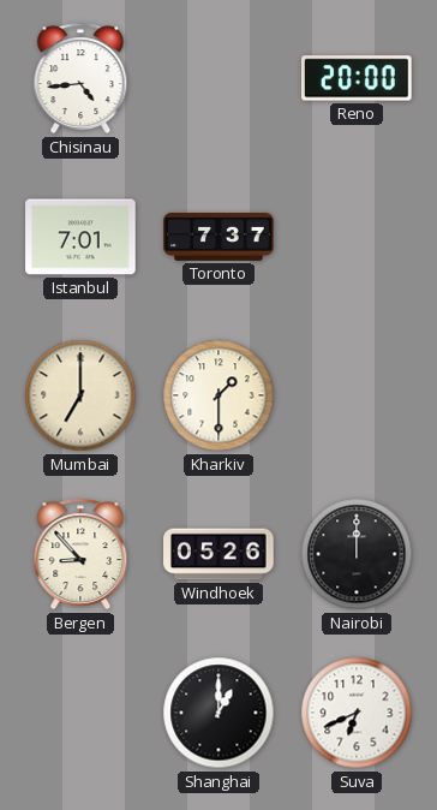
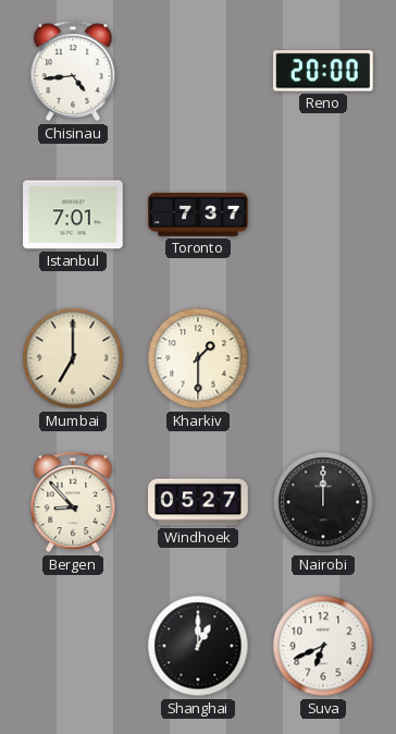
Windhoek: 05:26 -> 05:27 (198, 502)
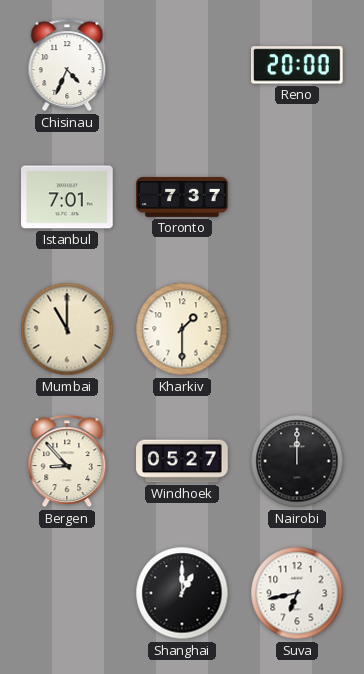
Chisinau: 4:44 -> 4:34 (67, 65)
Mumbai: 7:00 -> 11:00 (67, 329)
Suva: 6:41 -> 6:43 (297, 593)
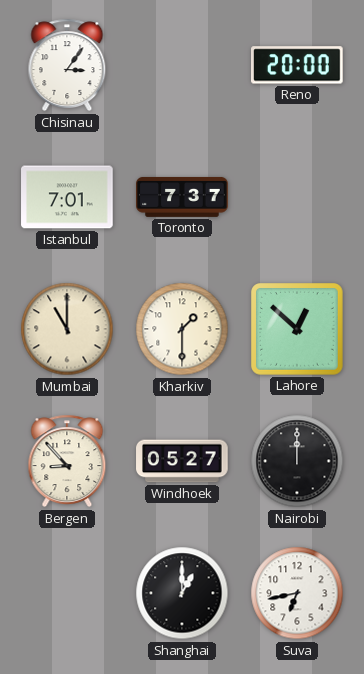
Chisinau: 4:34 -> 3:06 (67, 65)
Lahore: none -> 12:52 (298, 330)
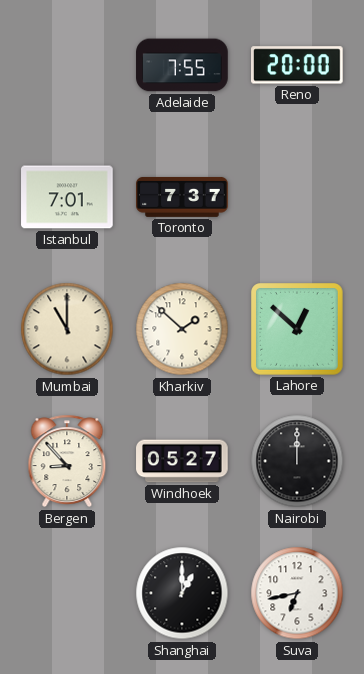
Chisinau: 3:06 -> none (67, 65)
Adelaide: none -> 7:55 (182, 65)
Kharkiv: 1:30 -> 1:52 (182, 329)
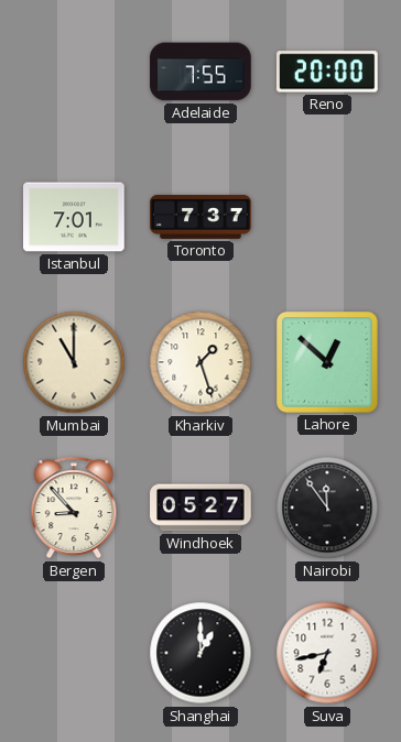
Kharkiv: 1:52 -> 1:27 (201, 362)
Nairobi: 12:00 -> 11:54 (327, 508)
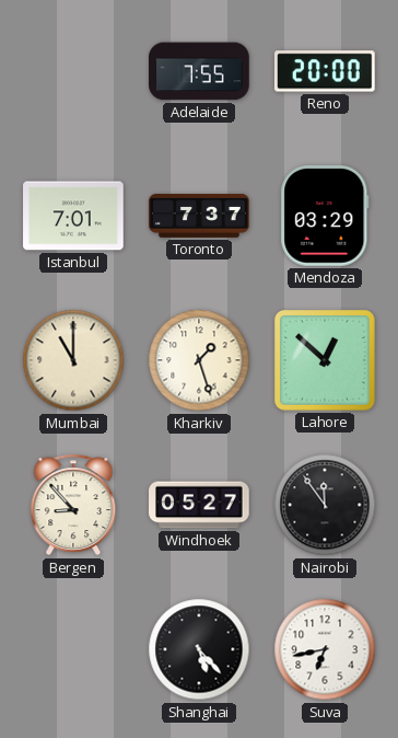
Mendoza: none -> 03:29 (325, 216)
Shanghai: 1:00 -> 5:23 (199, 649)
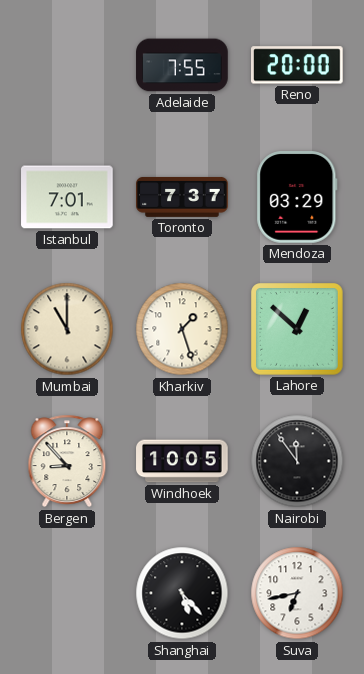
Windhoek: 05:27 -> 10:05 (182, 461)
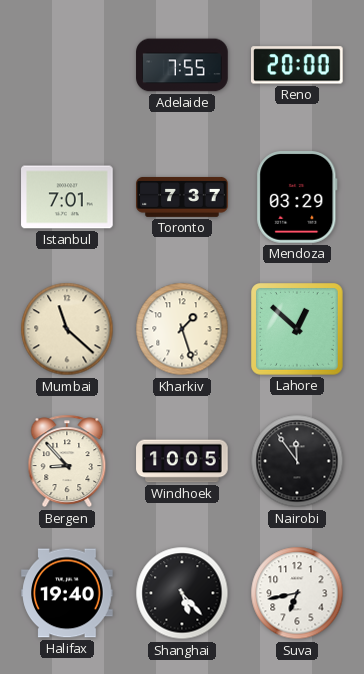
Mumbai: 11:00 -> 11:22 (67, 329)
Halifax: none -> 19:40 (67, 593)
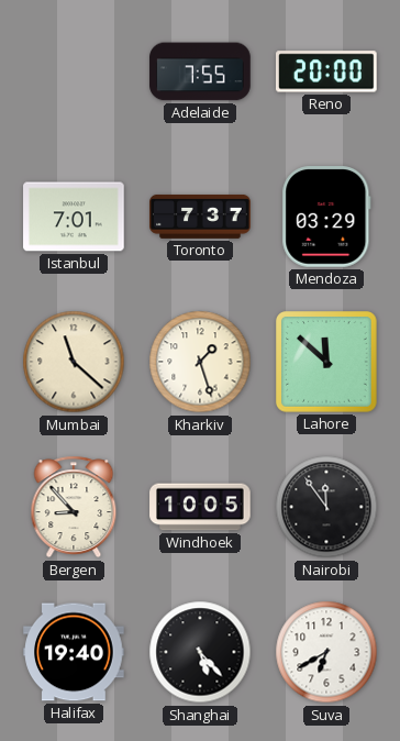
Lahore: 12:52 -> 11:52 (327, 363)
Suva: 6:43 -> 6:40 (326, 652)
